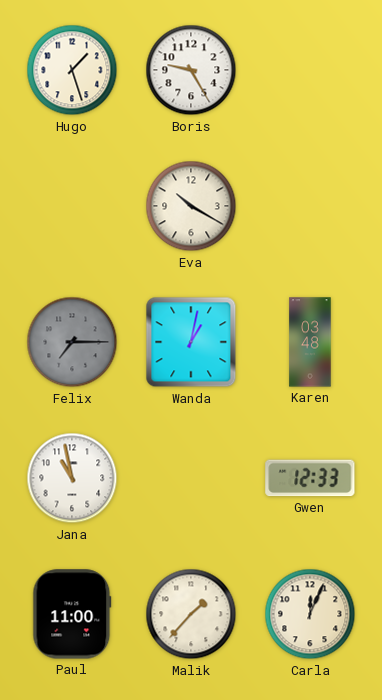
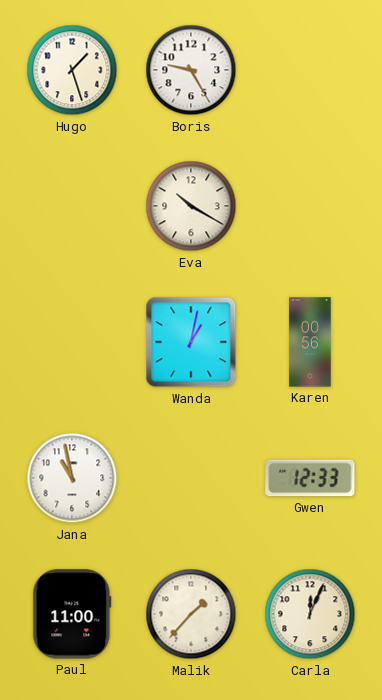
Felix: 7:15 -> none (72, 342)
Karen: 03:48 -> 00:56 (310, 342)
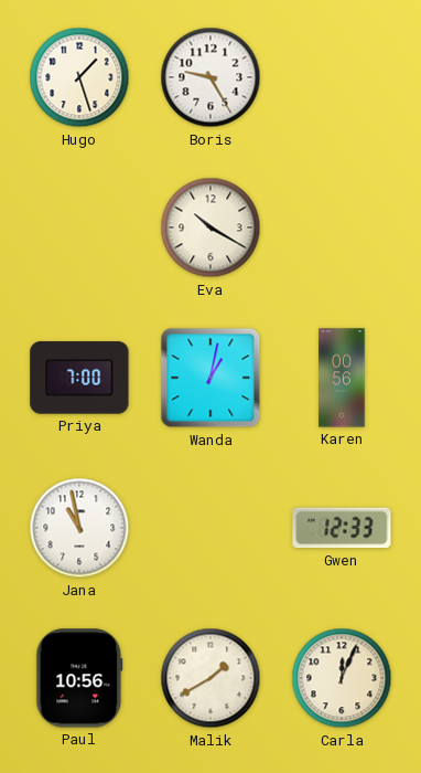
Priya: none -> 7:00 (79, 378)
Paul: 11:00 -> 10:56 (79, 678)
Malik: 1:37 -> 1:40 (210, 678)
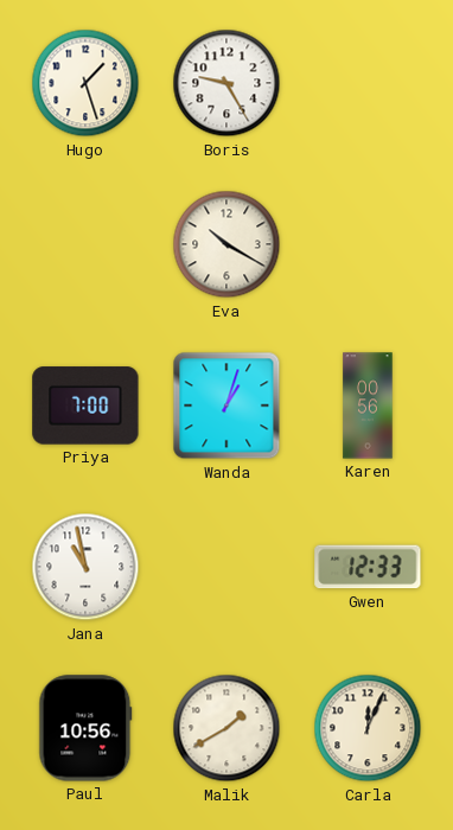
Wanda: 1:02 -> 1:03 (226, 406)
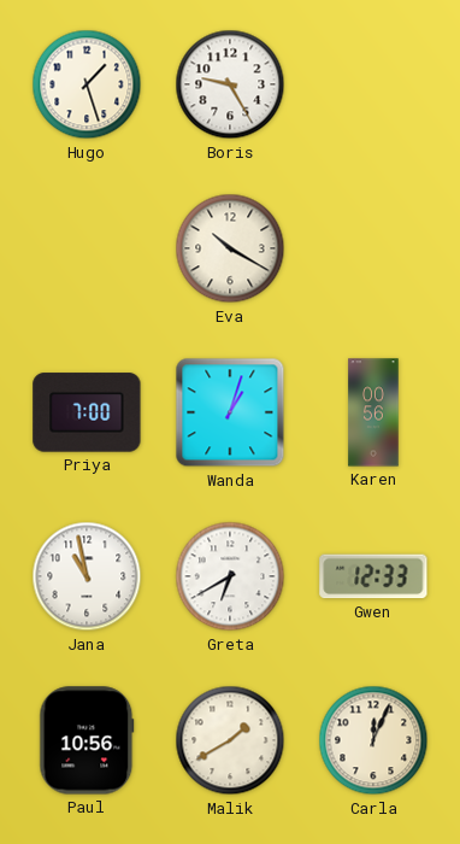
Greta: none -> 6:40 (230, 576)
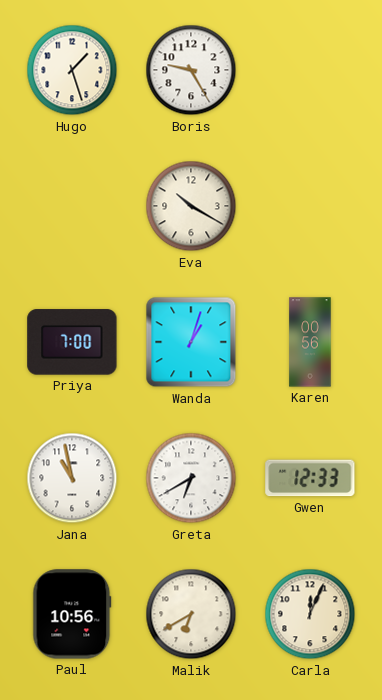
Malik: 1:40 -> 6:40 (191, 614)
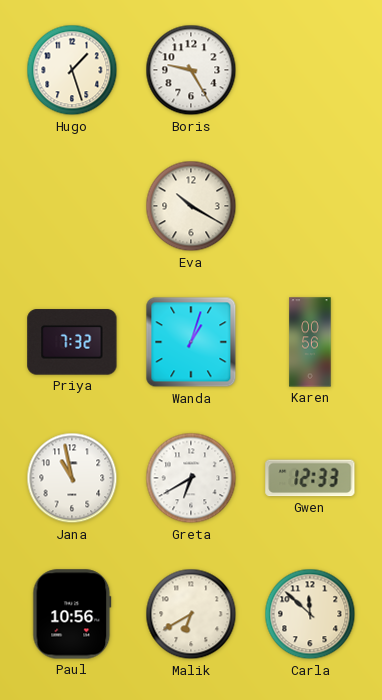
Priya: 7:00 -> 7:32 (72, 342)
Carla: 12:04 -> 11:52 (310, 614)
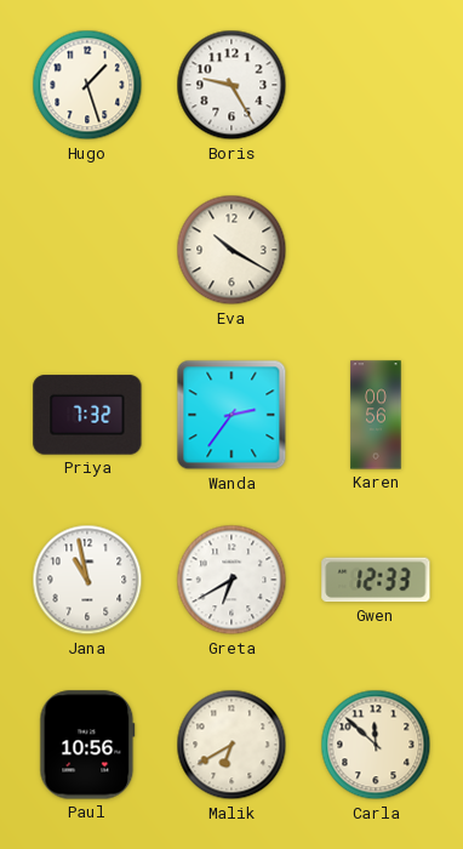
Wanda: 1:03 -> 2:36 (232, 415)
